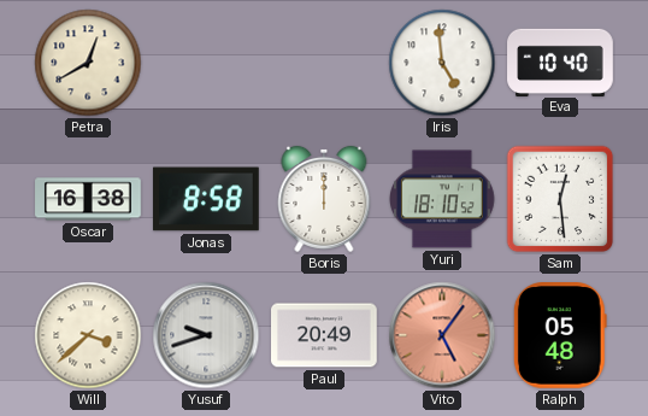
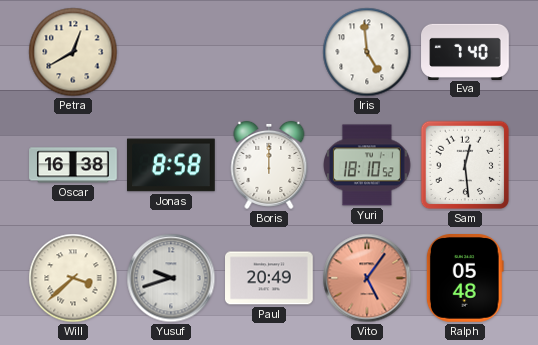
Eva: 10:40 -> 7:40 (465, 51)
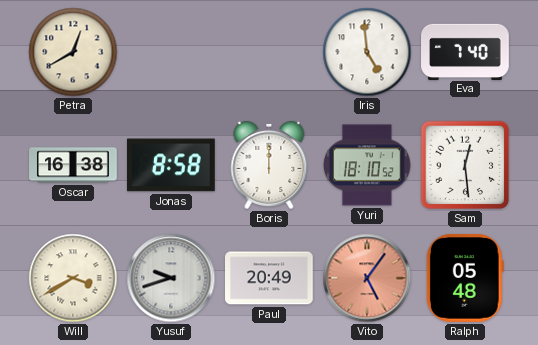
Will: 3:38 -> 3:40 (73, 278)
